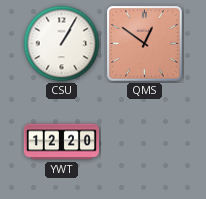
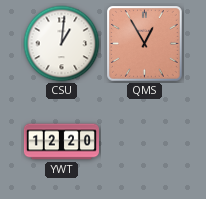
CSU: 1:05 -> 1:01 (62, 44)
QMS: 12:51 -> 12:55 (145, 44)
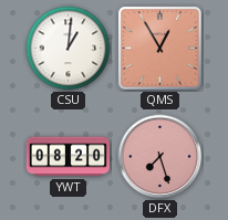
YWT: 12:20 -> 08:20 (68, 157)
DFX: none -> 7:27 (160, 157)
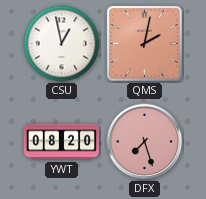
CSU: 1:01 -> 12:58 (62, 44)
QMS: 12:55 -> 2:02 (145, 44)
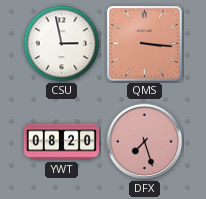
CSU: 12:58 -> 2:58 (62, 44)
QMS: 2:02 -> 3:16 (145, 44)
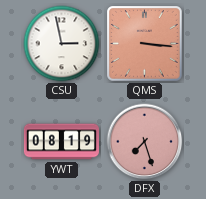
YWT: 08:20 -> 08:19 (61, 142)
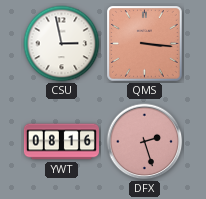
YWT: 08:19 -> 08:16 (61, 142)
DFX: 7:27 -> 2:27 (145, 142)
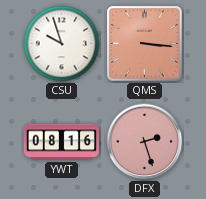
CSU: 2:58 -> 9:57 (62, 44)
